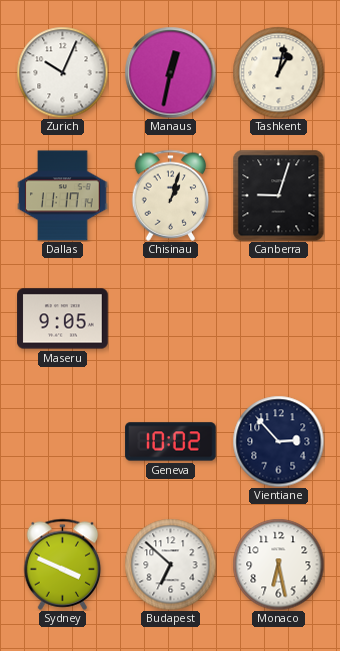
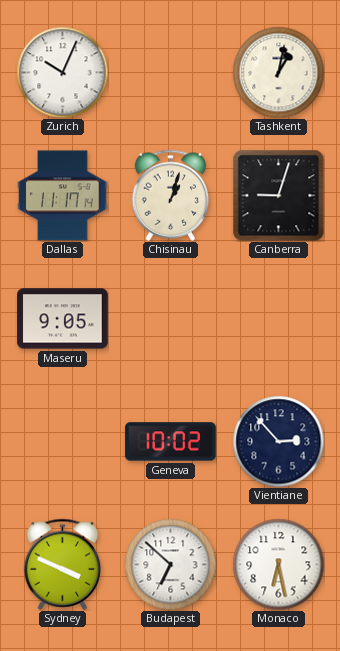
Manaus: 12:32 -> none (170, 72)
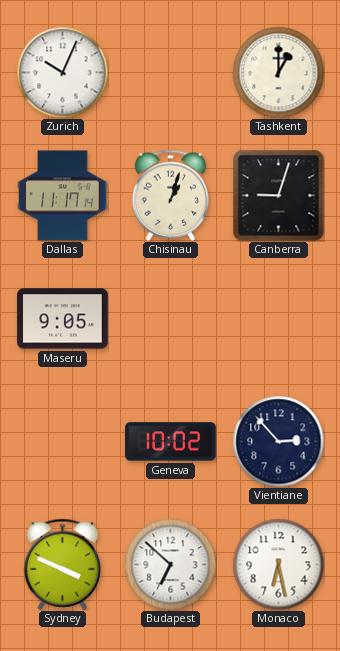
Tashkent: 1:02 -> 1:00 (278, 72)
